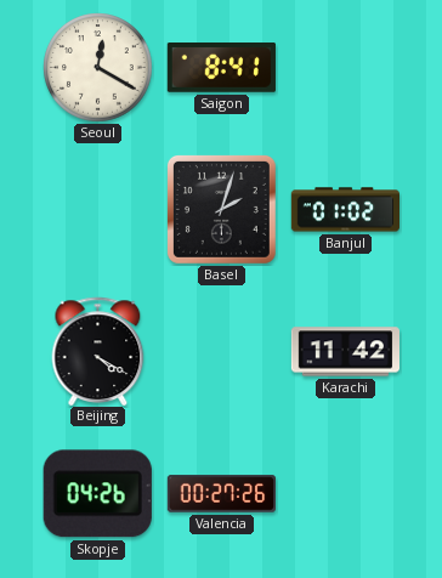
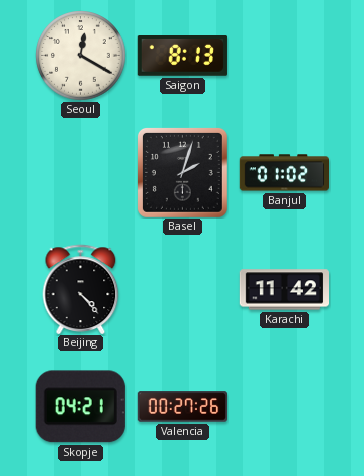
Saigon: 8:41 -> 8:13 (182, 56)
Beijing: 4:20 -> 4:23 (81, 289)
Skopje: 04:26 -> 04:21 (80, 407)
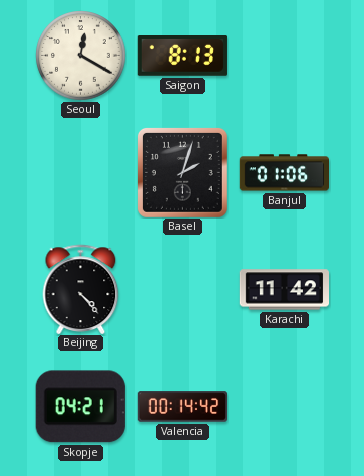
Banjul: 01:02 -> 01:06 (284, 173)
Valencia: 00:27 -> 00:14 (183, 407)
